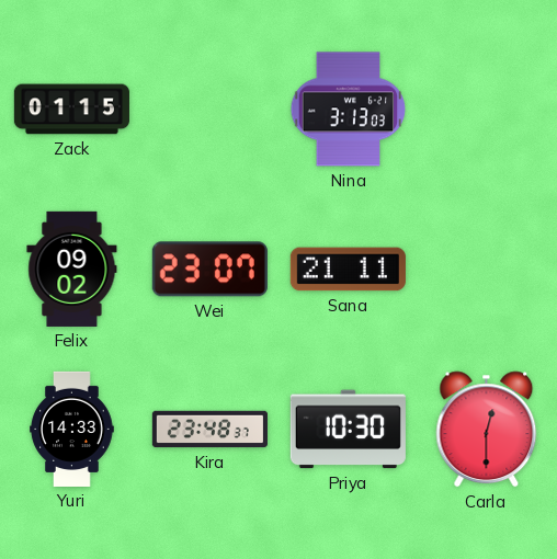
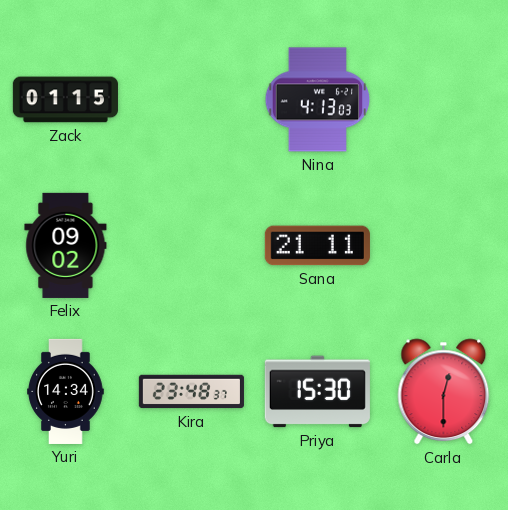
Nina: 3:13 -> 4:13 (318, 100)
Wei: 23:07 -> none (209, 270)
Yuri: 14:33 -> 14:34 (66, 391)
Priya: 10:30 -> 15:30 (317, 392)
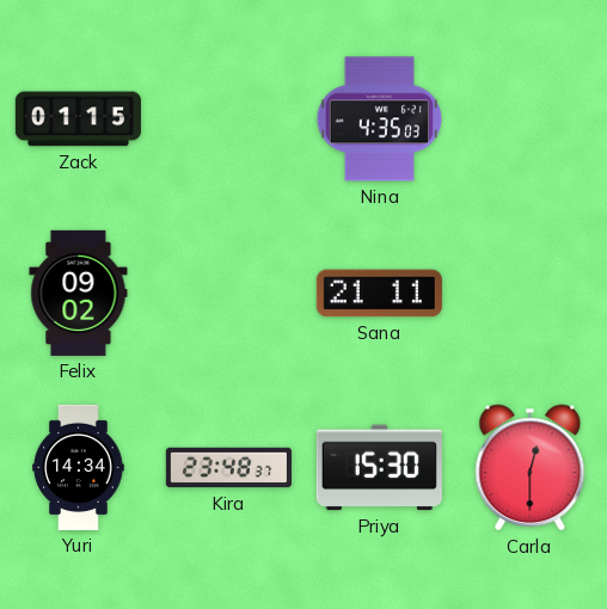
Nina: 4:13 -> 4:35 (380, 119)
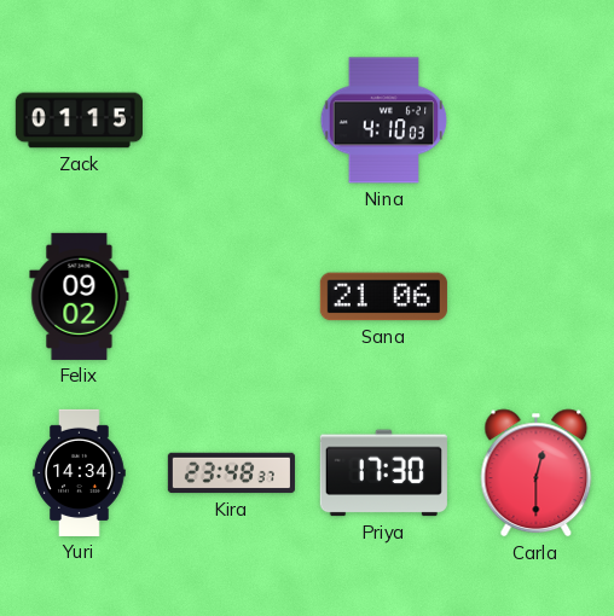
Nina: 4:35 -> 4:10 (384, 121)
Sana: 21:11 -> 21:06 (383, 297)
Priya: 15:30 -> 17:30 (383, 473)
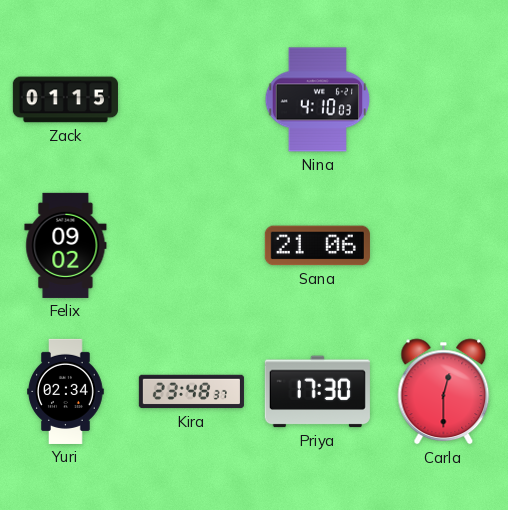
Yuri: 14:34 -> 02:34 (66, 391)
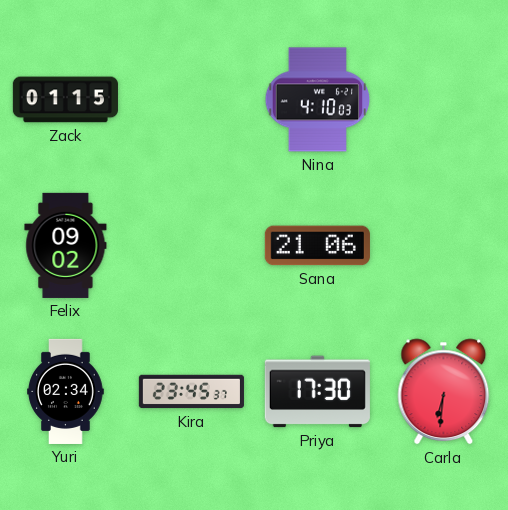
Kira: 23:48 -> 23:45 (191, 392)
Carla: 12:30 -> 6:31 (444, 392)
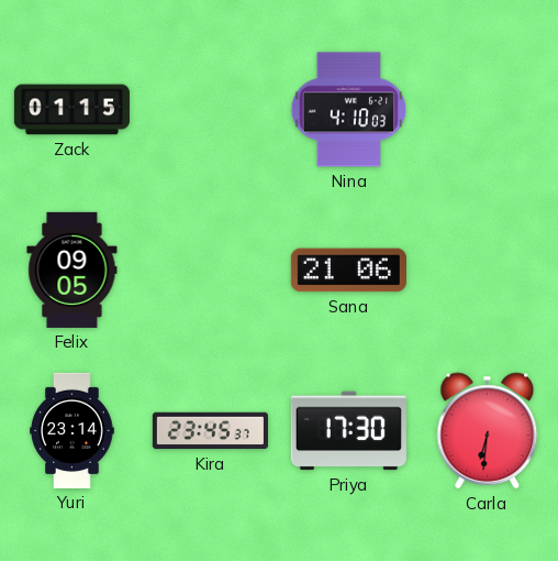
Felix: 09:02 -> 09:05 (72, 269)
Yuri: 02:34 -> 23:14 (72, 430)
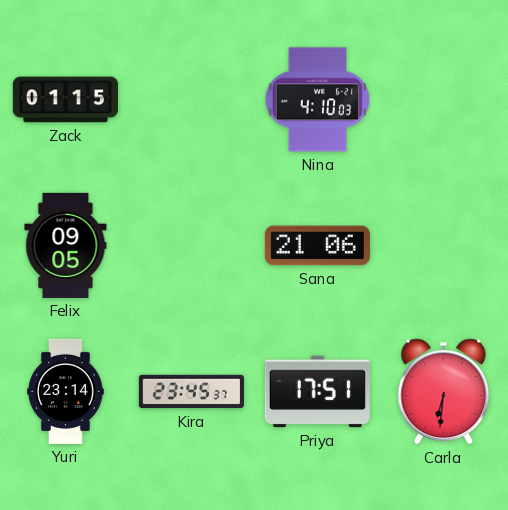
Priya: 17:30 -> 17:51 (317, 392)
